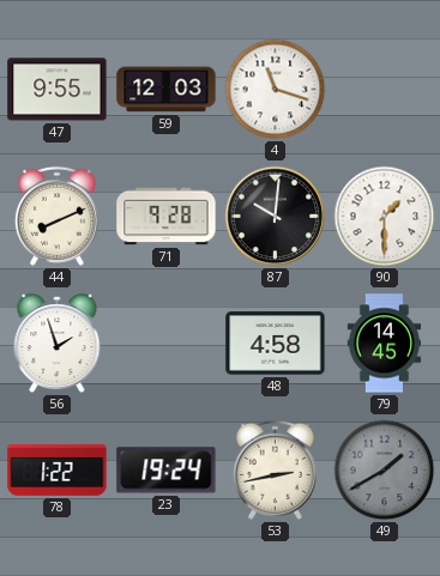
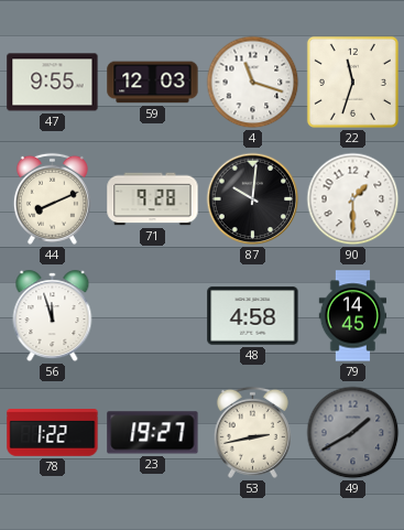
22: none -> 11:33 (352, 82)
56: 1:57 -> 11:57 (53, 316)
23: 19:24 -> 19:27 (153, 433)
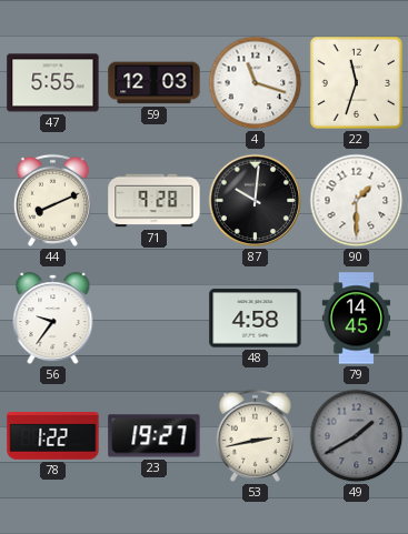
47: 9:55 -> 5:55 (53, 83)
56: 11:57 -> 9:36 (53, 319)
